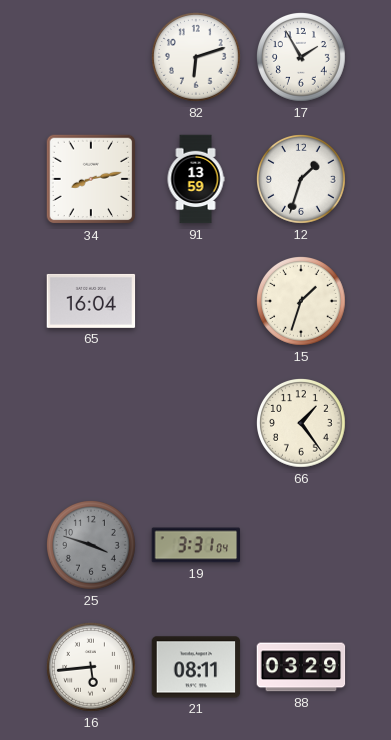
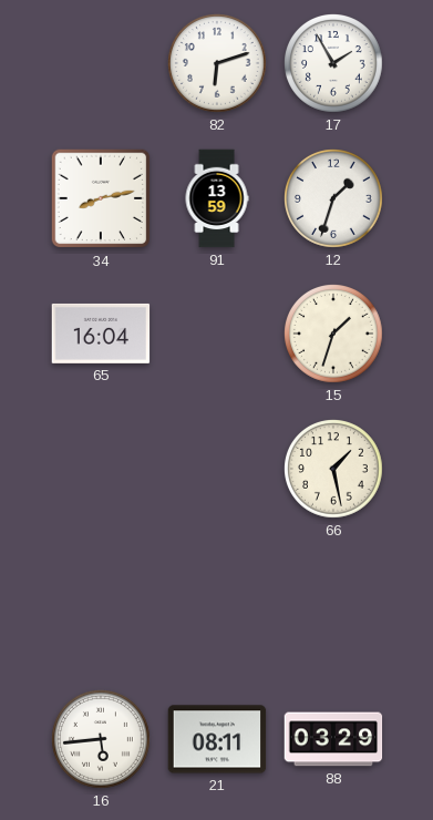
66: 1:24 -> 1:28 (334, 470)
25: 3:48 -> none (92, 546)
19: 3:31 -> none (196, 545)
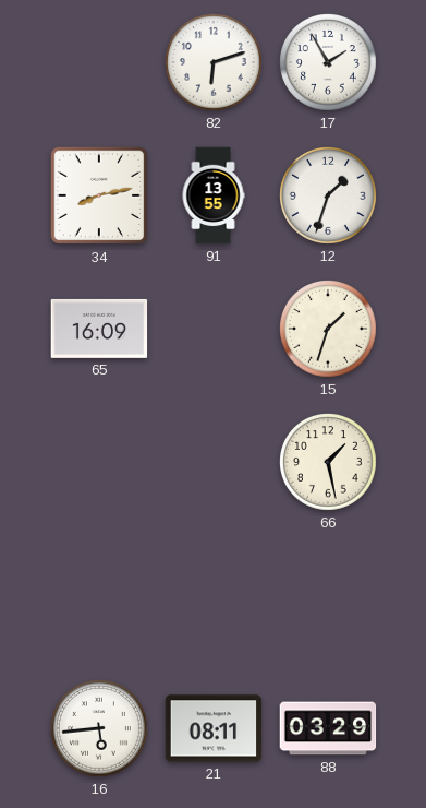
91: 13:59 -> 13:55 (214, 195)
65: 16:04 -> 16:09 (99, 329)
